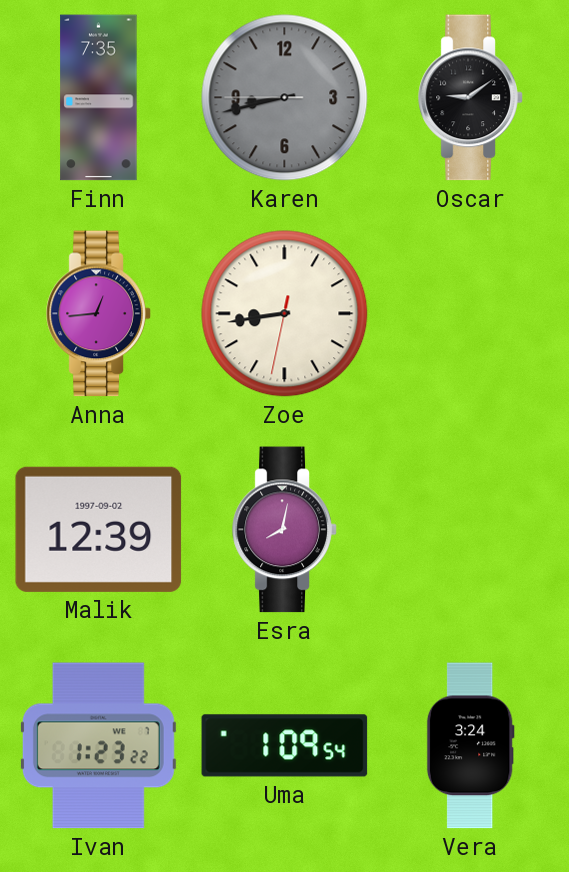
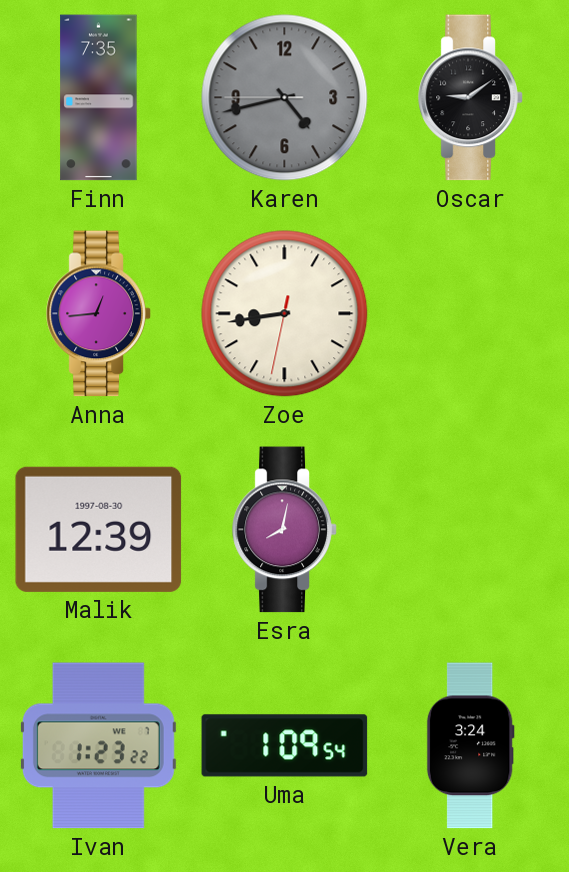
Karen: 8:42 -> 4:42 (285, 98)
Malik date: 1997-09-02 -> 1997-08-30 (99, 529)
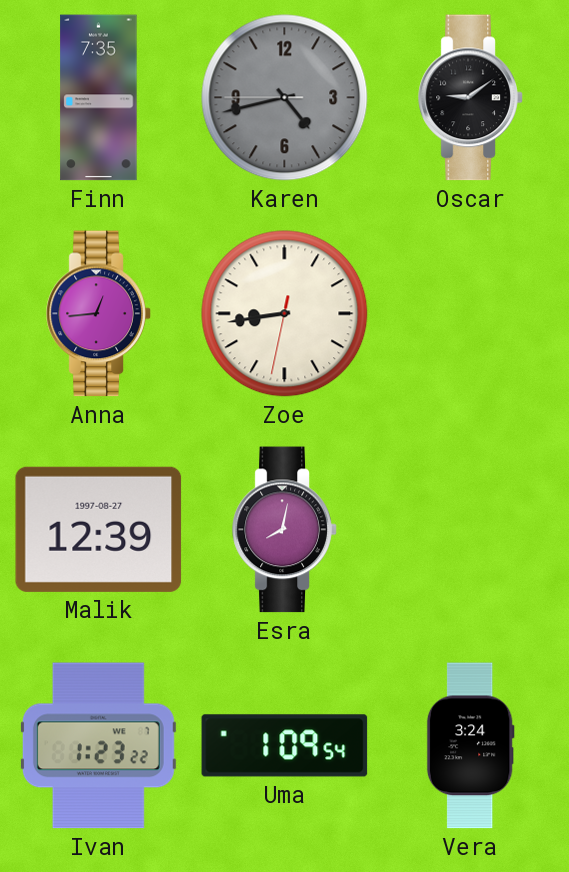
Malik date: 1997-08-30 -> 1997-08-27 (99, 529)
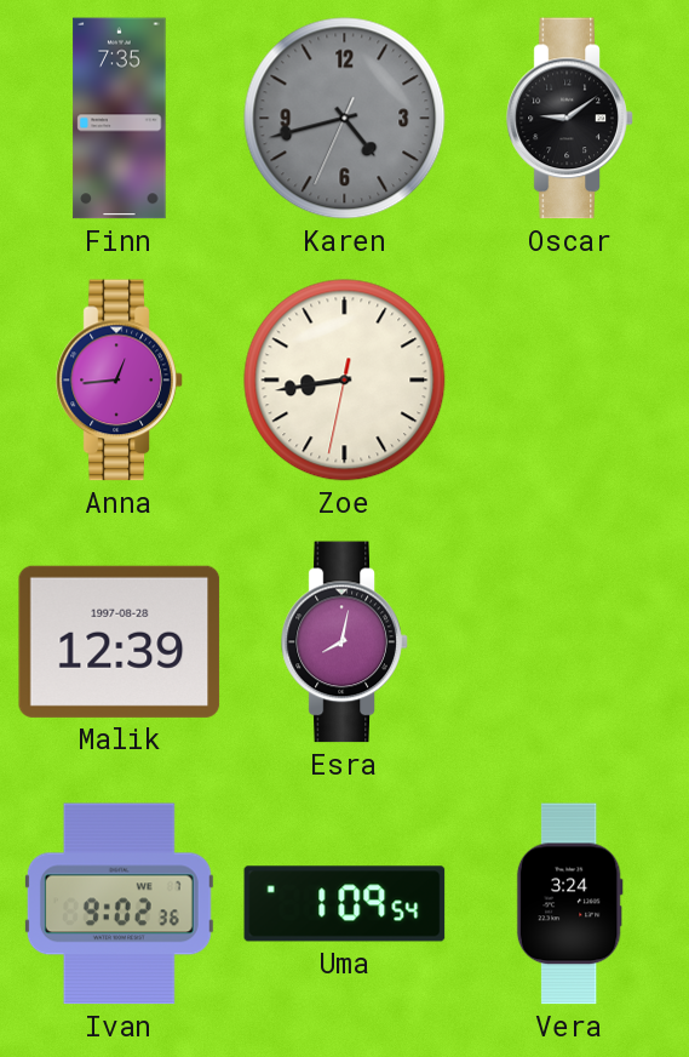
Karen: 4:42:45 -> 4:42:34 (345, 119)
Malik date: 1997-08-27 -> 1997-08-28 (120, 641)
Ivan: 1:23 -> 9:02 (119, 904)
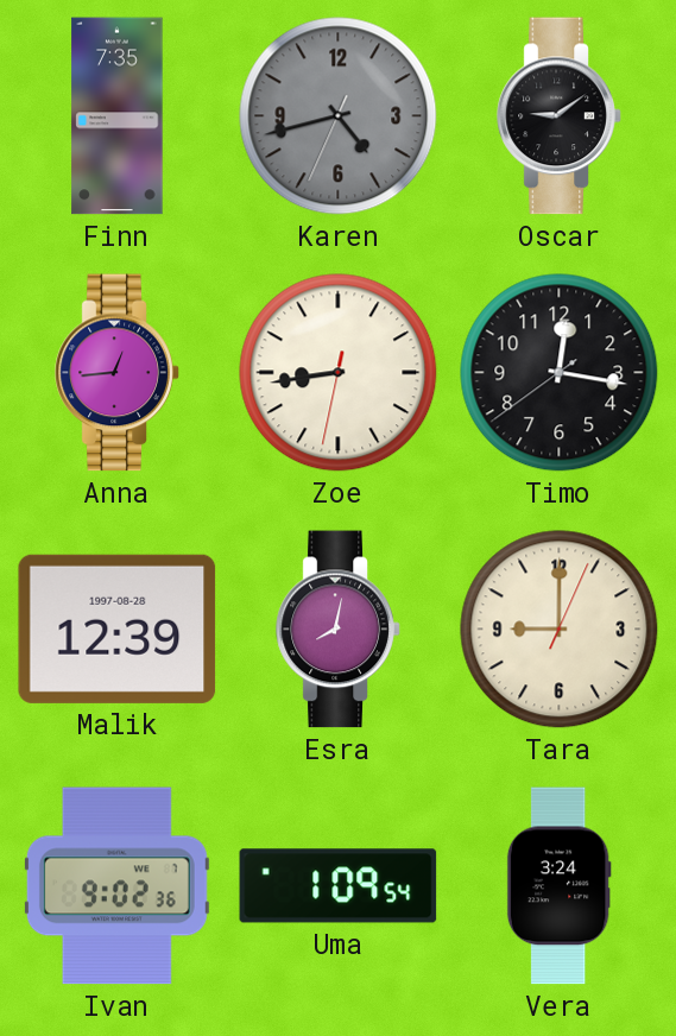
Timo: none -> 12:16 (560, 373)
Tara: none -> 9:00 (560, 630)
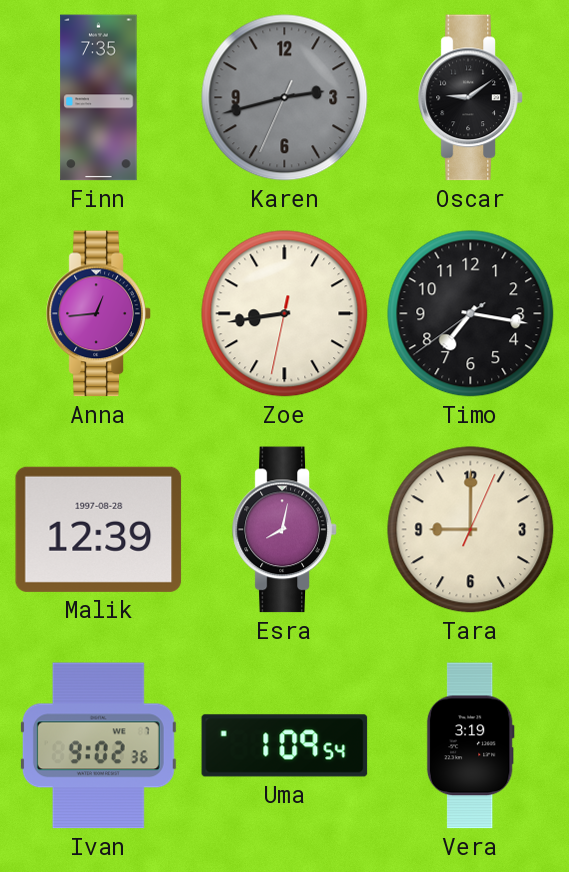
Karen: 4:42 -> 2:42 (285, 98)
Timo: 12:16 -> 7:16 (471, 314)
Vera: 3:24 -> 3:19 (470, 746)
